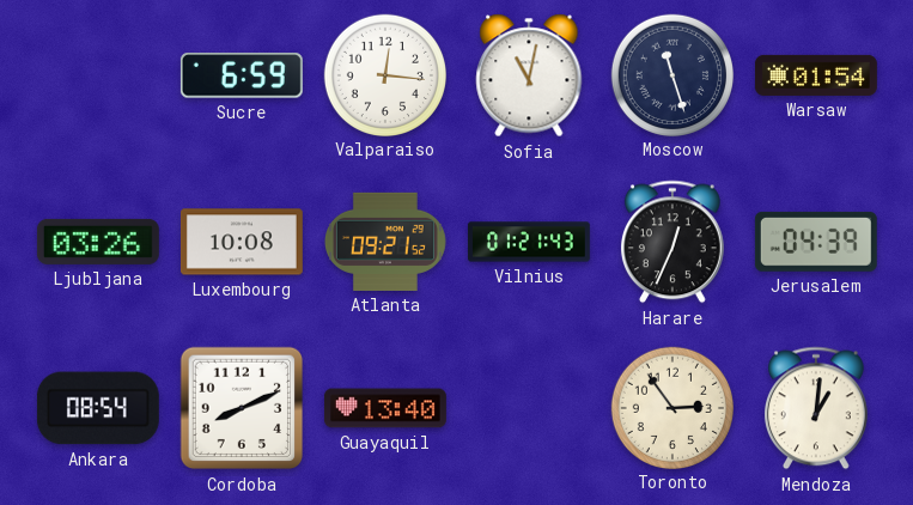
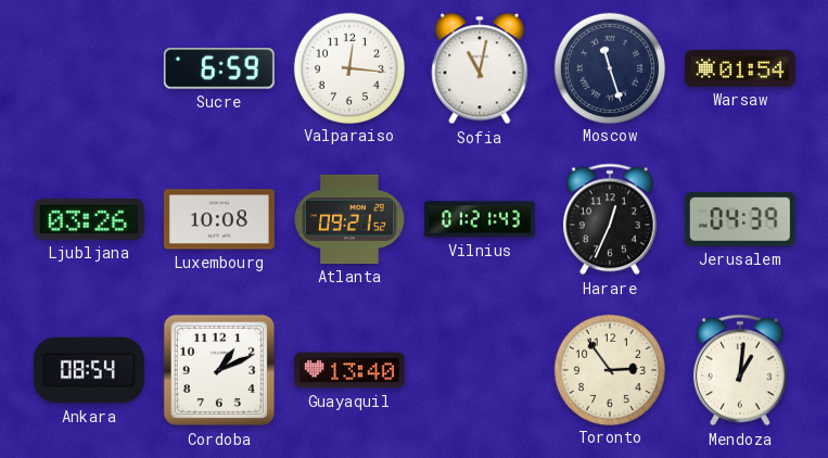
Cordoba: 8:11 -> 1:11 (219, 370)
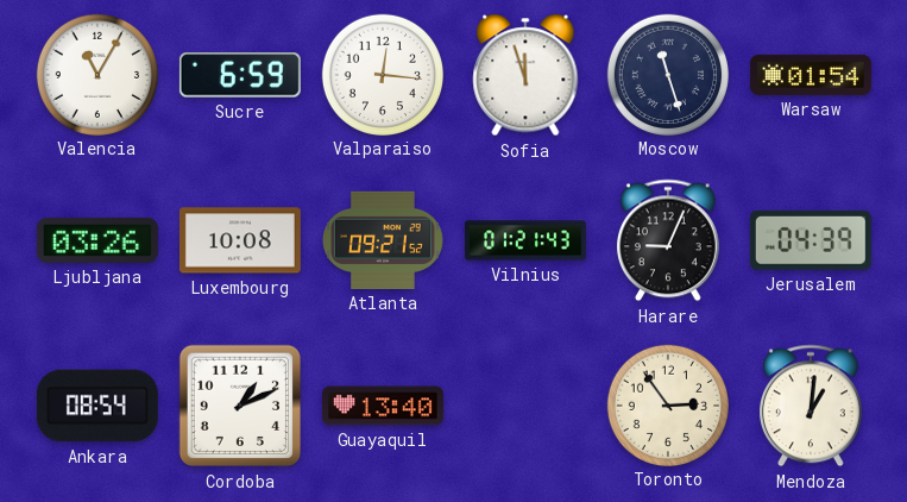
Valencia: none -> 11:05 (96, 74)
Sofia: 11:02 -> 11:57 (525, 75)
Harare: 12:34 -> 9:04 (668, 240)
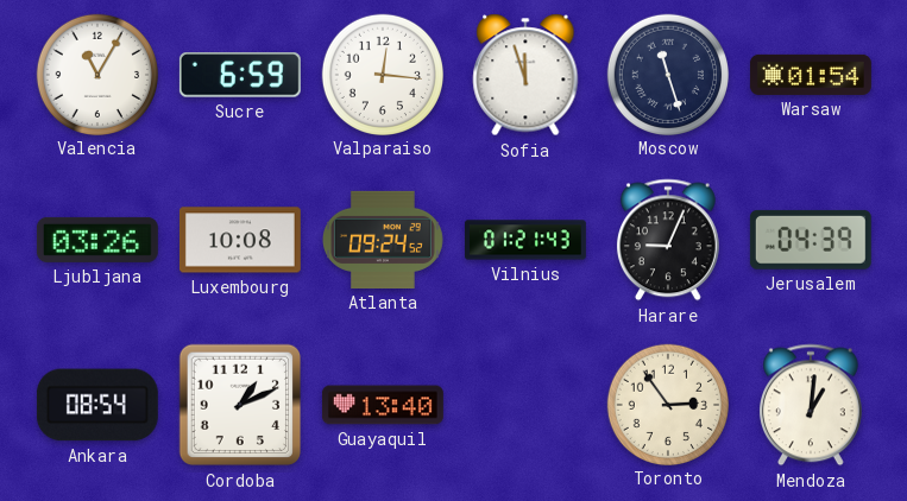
Atlanta: 09:21 -> 09:24 (383, 240)
